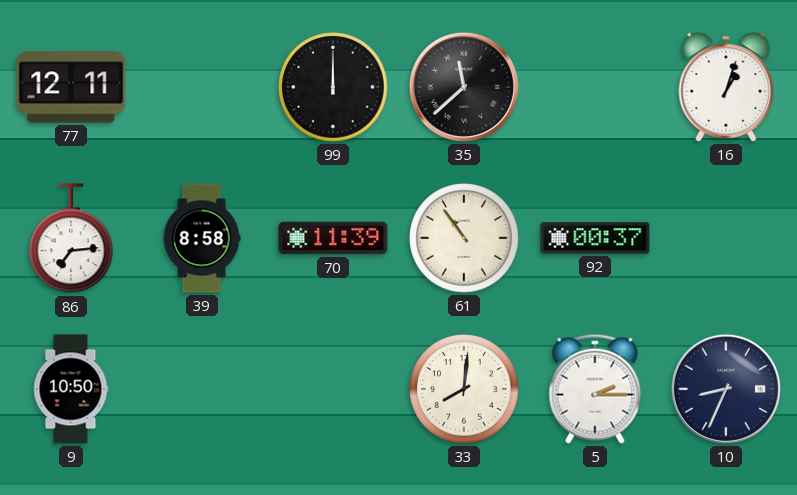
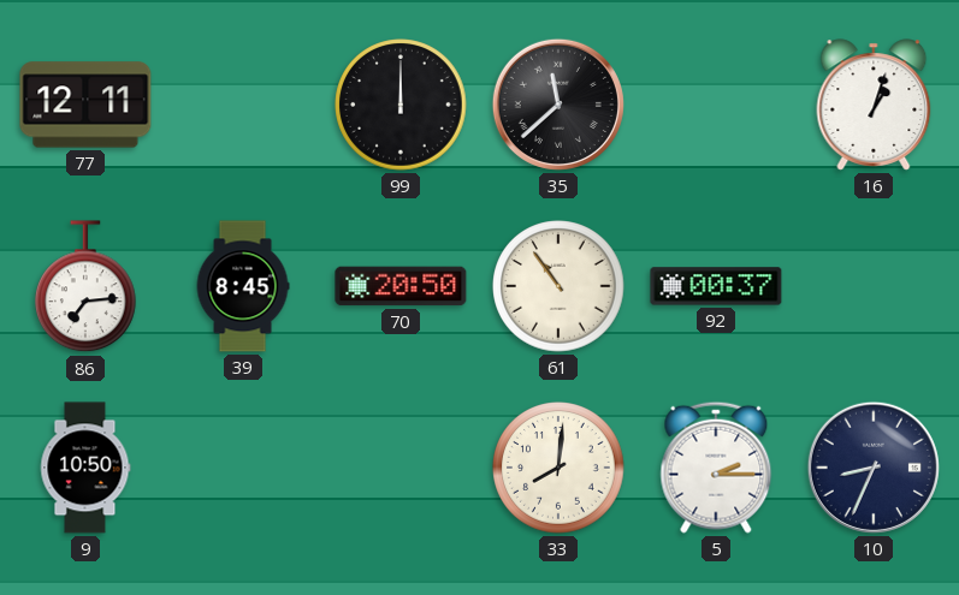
39: 8:58 -> 8:45 (243, 286)
70: 11:39 -> 20:50 (401, 286)
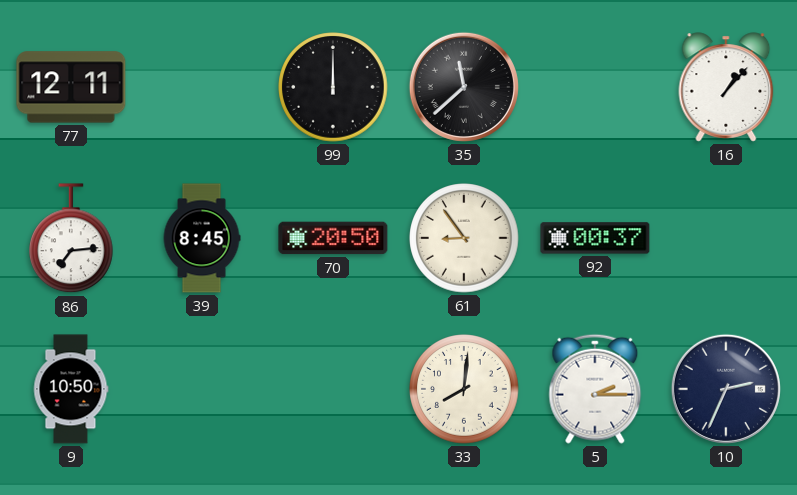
16: 1:03 -> 1:07 (726, 87)
61: 10:54 -> 8:54 (464, 238)
10: 8:34 -> 2:34 (726, 389)
